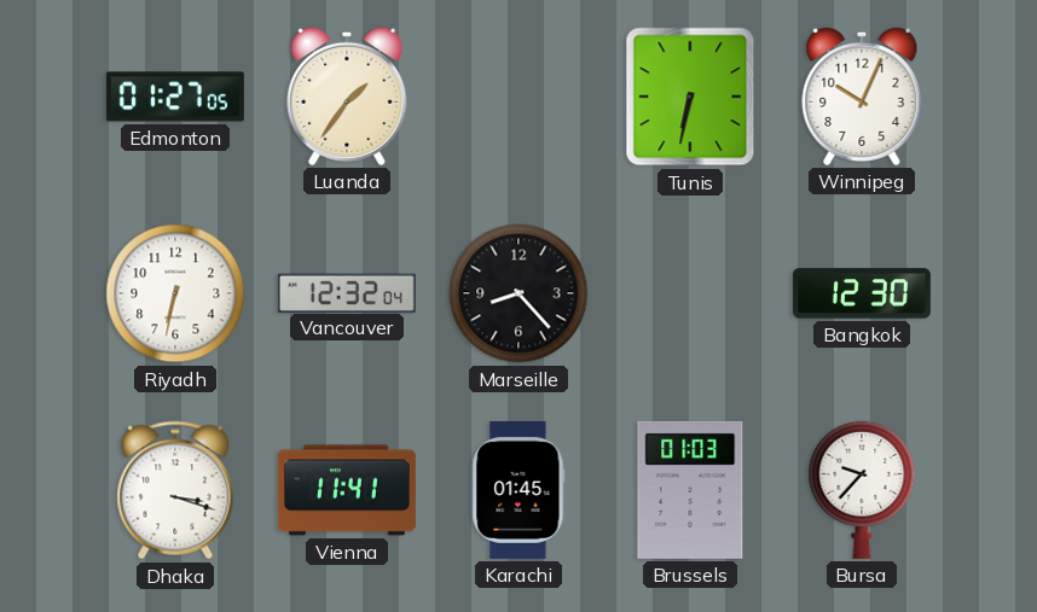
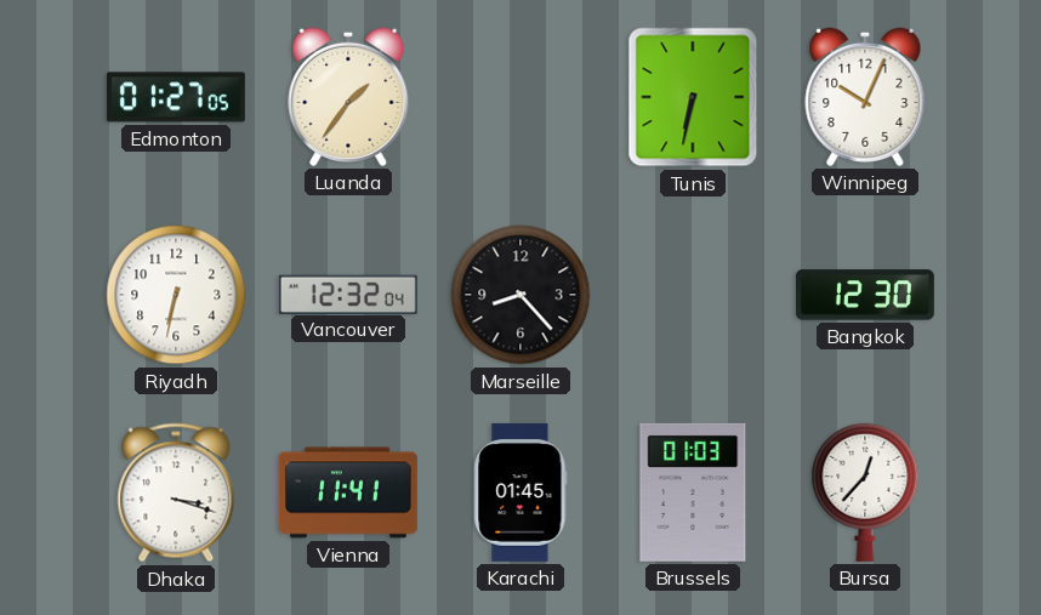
Bursa: 9:37 -> 12:37 (865, 492)
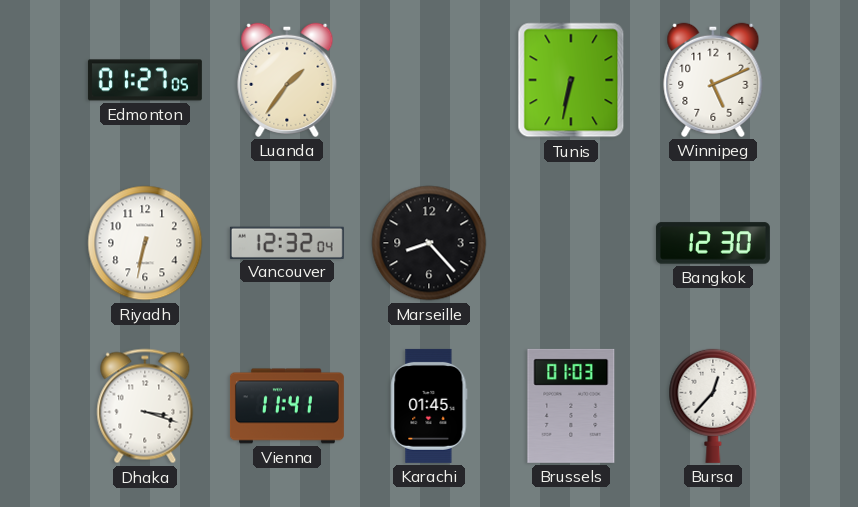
Winnipeg: 10:04 -> 5:11 (713, 80)
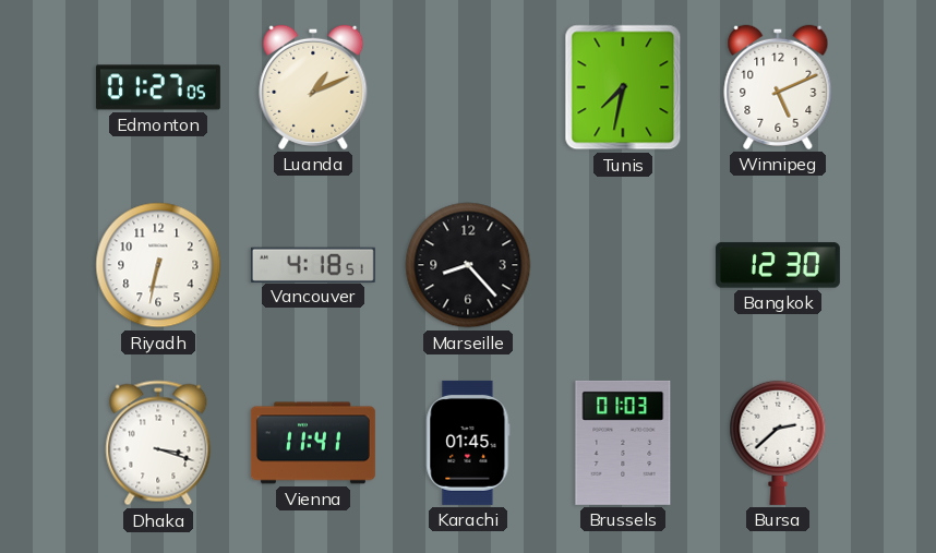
Luanda: 1:36 -> 1:11 (313, 87)
Tunis: 6:32 -> 7:32 (623, 87)
Vancouver: 12:32 -> 4:18 (313, 264)
Bursa: 12:37 -> 2:38 (778, 443)
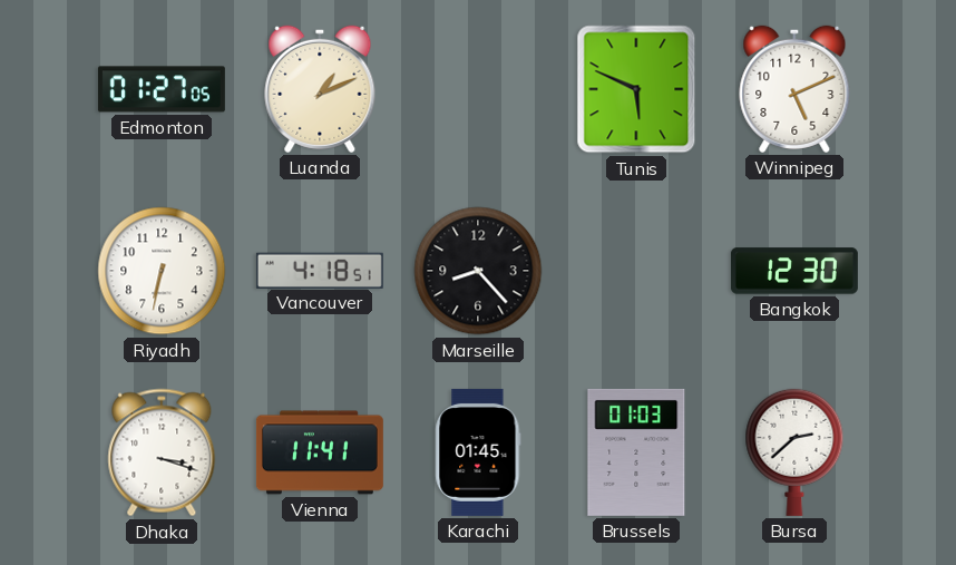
Tunis: 7:32 -> 5:49 (636, 89)
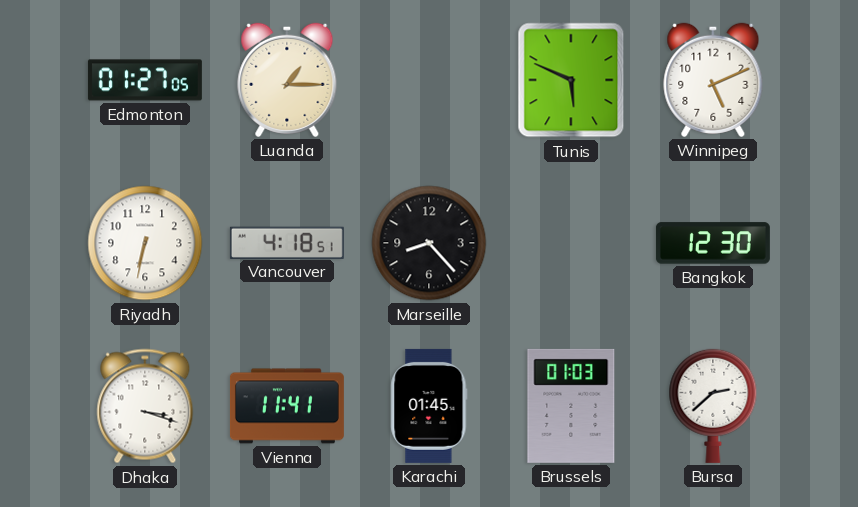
Luanda: 1:11 -> 1:15 (287, 80)
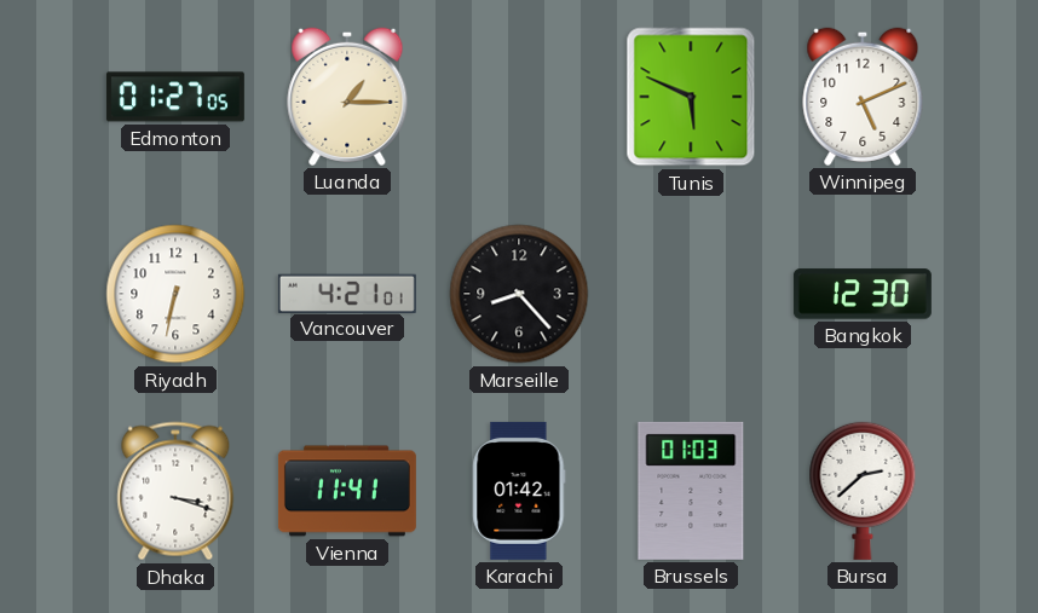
Vancouver: 4:18 -> 4:21 (347, 293)
Karachi: 01:45 -> 01:42 (519, 491)
